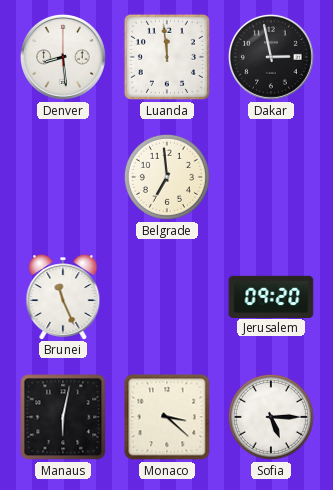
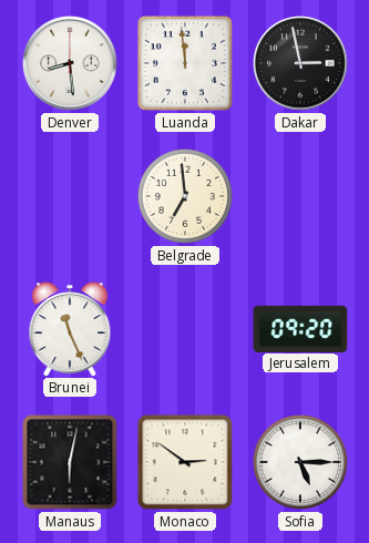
Monaco: 3:22 -> 2:51 (185, 462)
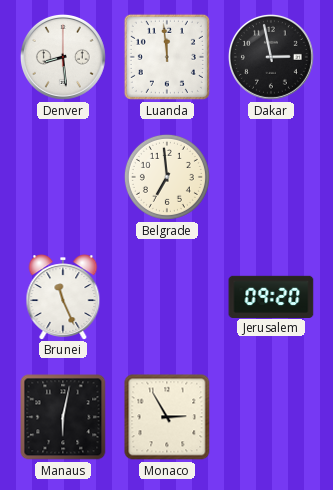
Monaco: 2:51 -> 2:55 (167, 417)
Sofia: 5:15 -> none (300, 462)
